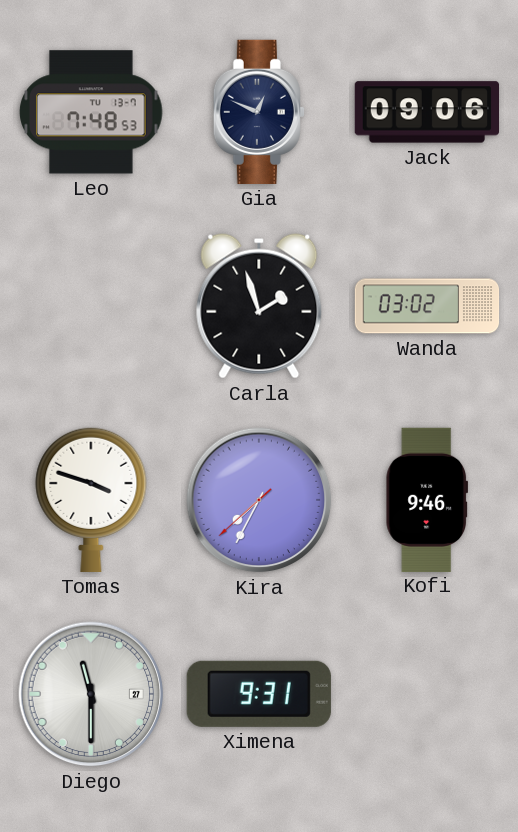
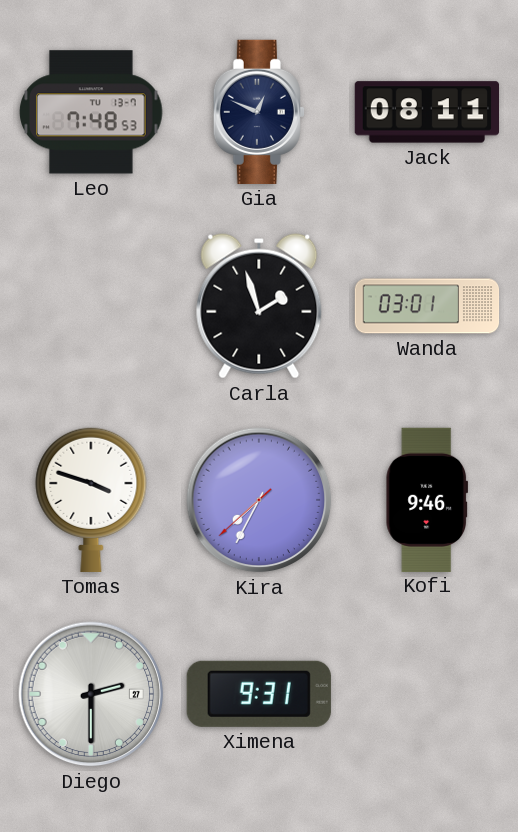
Jack: 09:06 -> 08:11 (426, 112)
Wanda: 03:02 -> 03:01 (427, 306)
Diego: 11:30 -> 2:30 (91, 694)
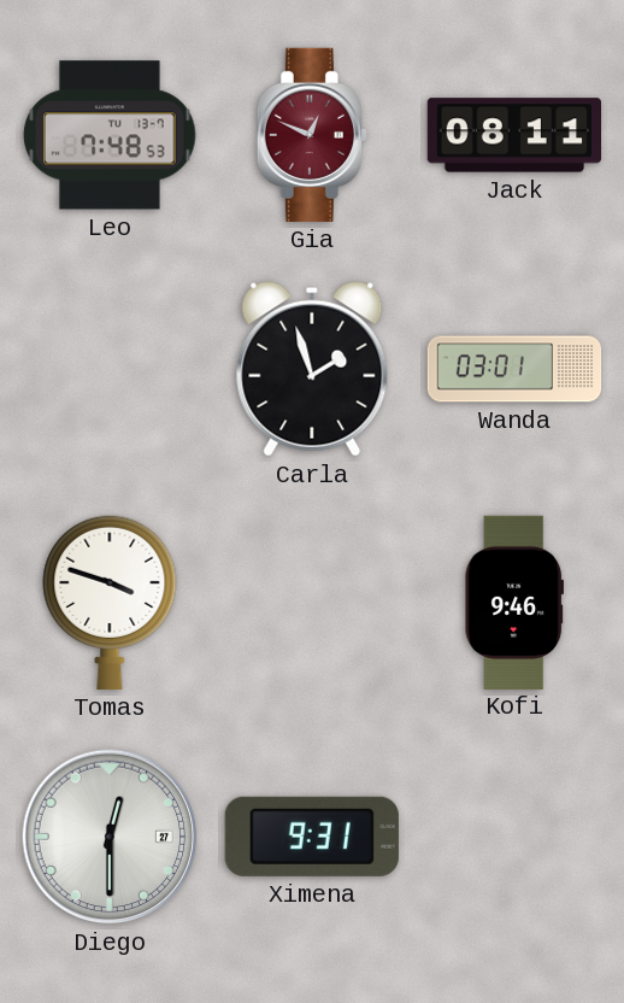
Gia dial: navy -> burgundy (312, 135)
Kira: 7:34 -> none (259, 500)
Diego: 2:30 -> 12:30 (110, 837)
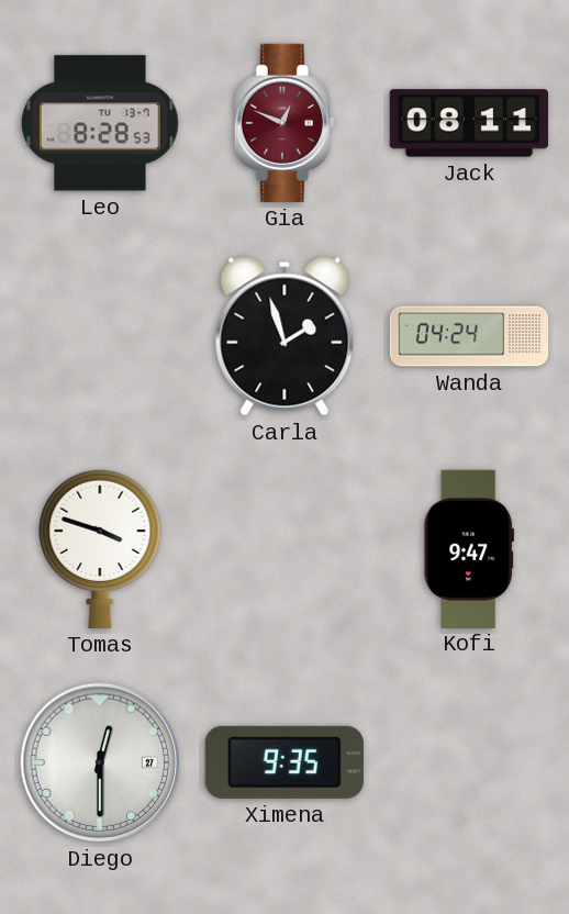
Leo: 7:48 -> 8:28 (100, 123)
Wanda: 03:01 -> 04:24 (469, 336)
Kofi: 9:46 -> 9:47 (468, 548)
Ximena: 9:31 -> 9:35 (284, 762)
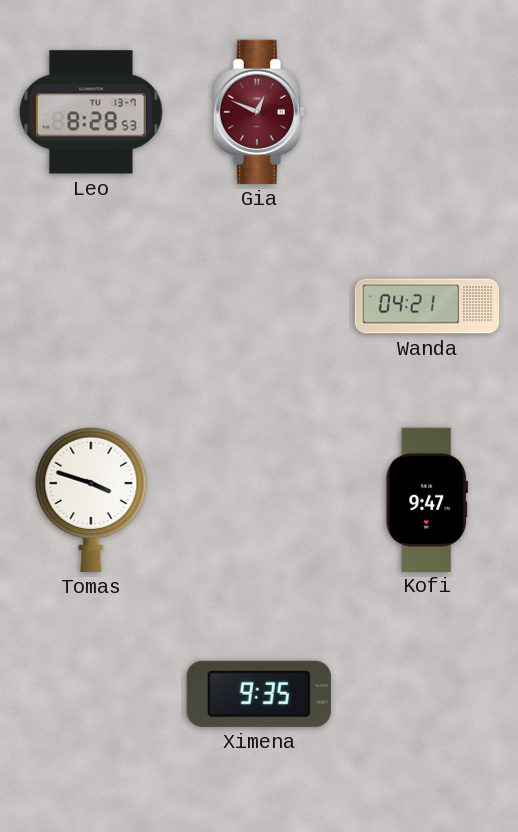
Jack: 08:11 -> none (468, 123)
Carla: 1:57 -> none (284, 336)
Wanda: 04:24 -> 04:21 (427, 306)
Diego: 12:30 -> none (100, 762)
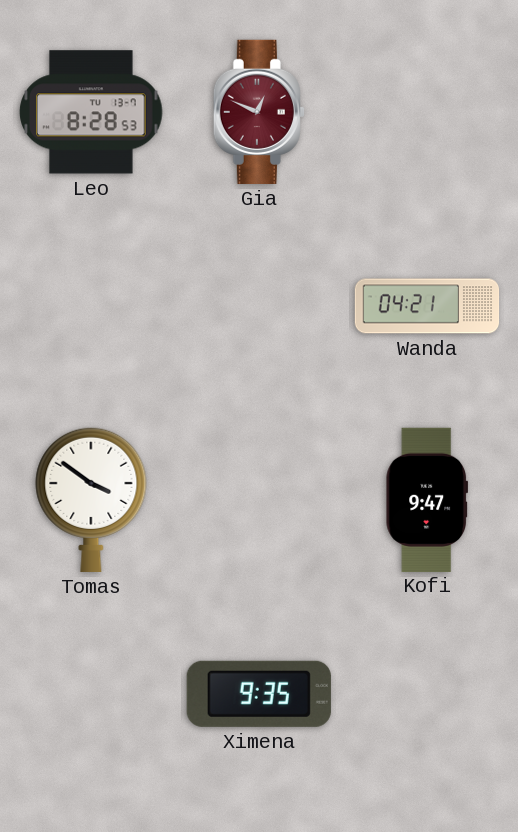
Tomas: 3:48 -> 3:51 (91, 499)
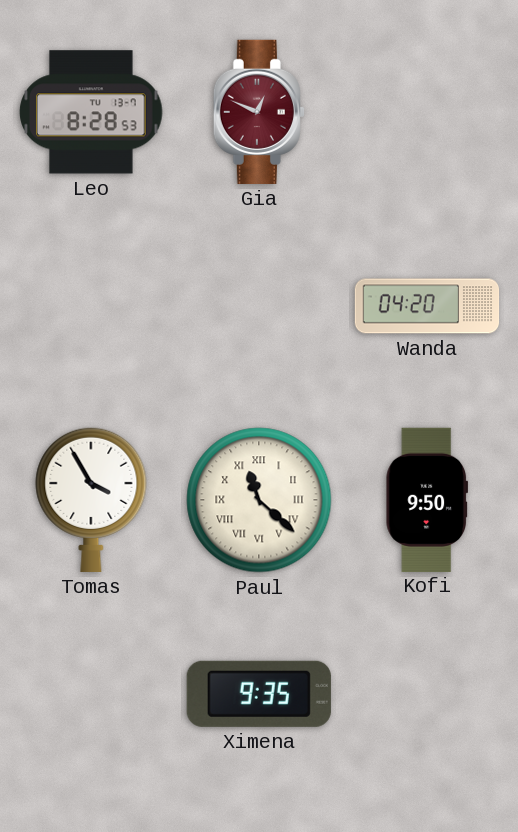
Wanda: 04:21 -> 04:20 (427, 306)
Tomas: 3:51 -> 3:55 (91, 499)
Paul: none -> 11:22 (259, 500)
Kofi: 9:47 -> 9:50 (426, 499)
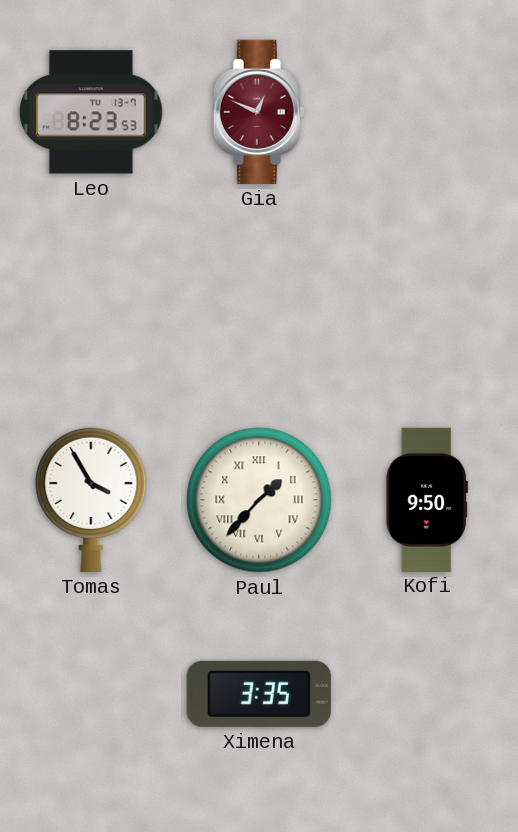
Leo: 8:28 -> 8:23 (91, 112)
Wanda: 04:20 -> none (427, 306)
Paul: 11:22 -> 1:37 (259, 500)
Ximena: 9:35 -> 3:35 (259, 694)
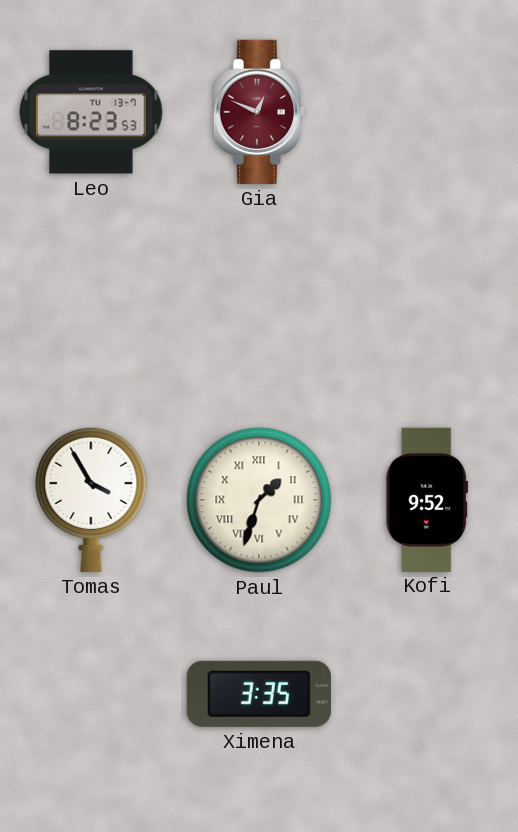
Paul: 1:37 -> 1:33 (259, 500)
Kofi: 9:50 -> 9:52 (426, 499)
